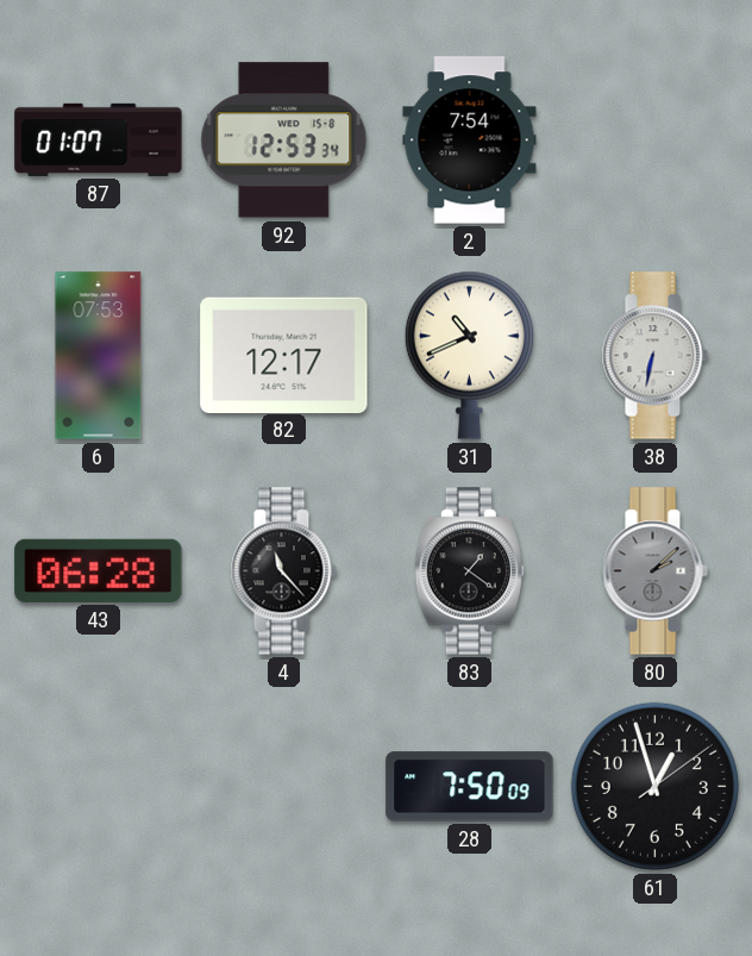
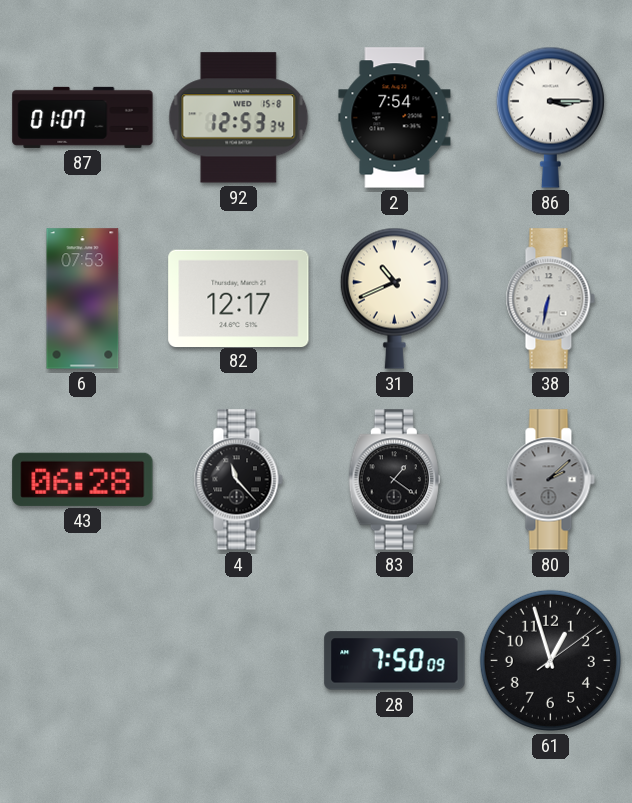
86: none -> 3:15 (550, 117)
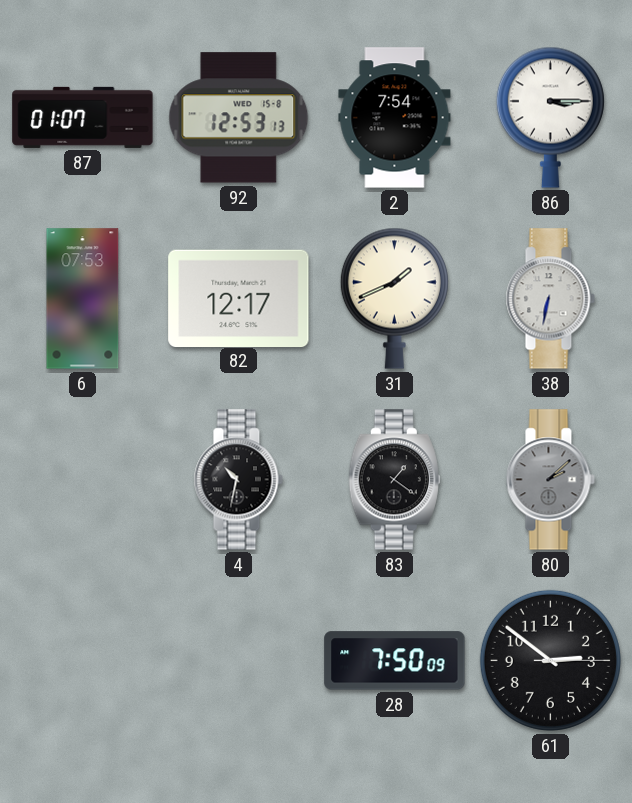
92: 12:53:34 -> 12:53:13 (239, 118)
31: 10:41 -> 1:41 (394, 298)
43: 06:28 -> none (83, 479)
4: 11:23 -> 10:32 (238, 480)
61: 12:57 -> 2:51 (550, 660)
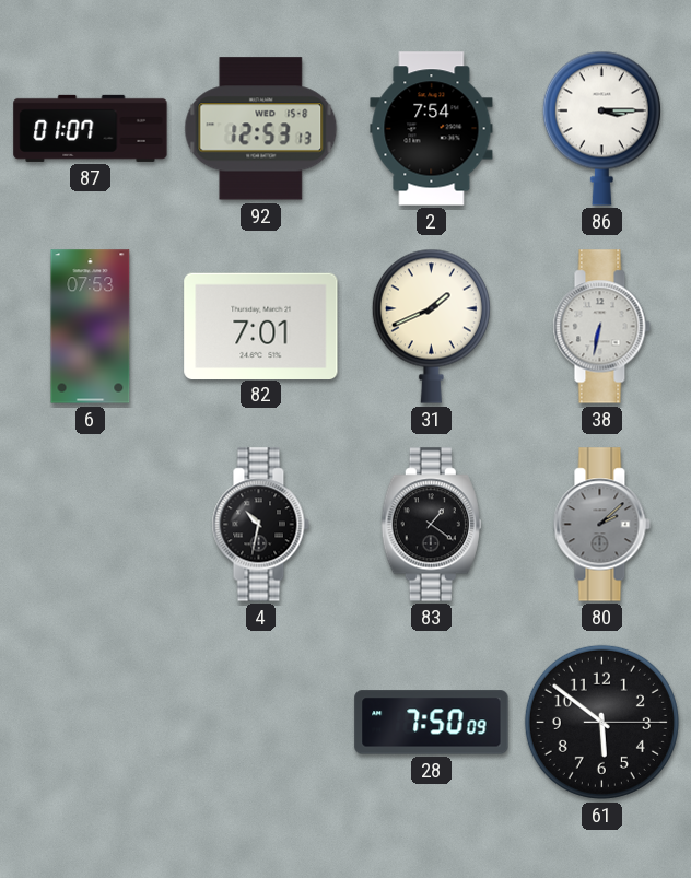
82: 12:17 -> 7:01 (261, 326)
61: 2:51 -> 5:51 (601, 722)
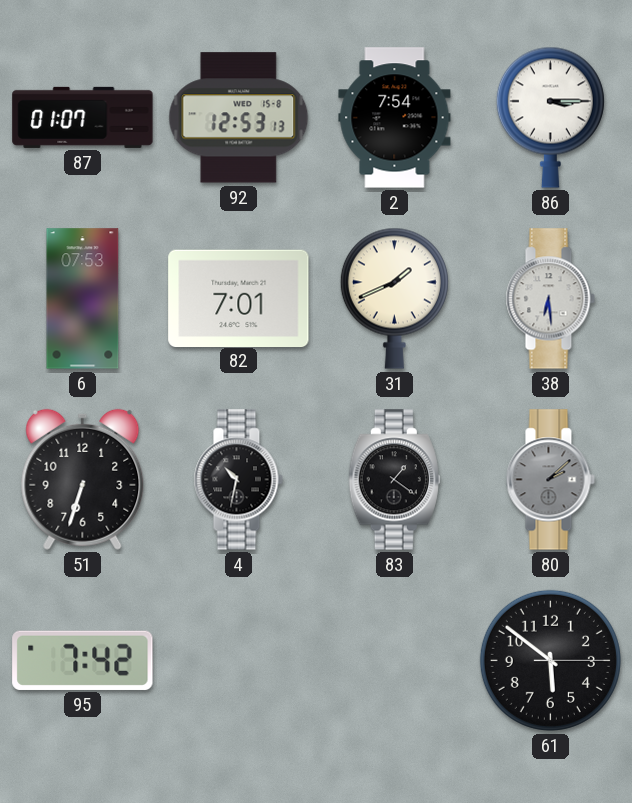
38: 6:32 -> 6:29 (550, 299)
51: none -> 6:33 (83, 479)
95: none -> 7:42 (83, 660)
28: 7:50 -> none (432, 723)
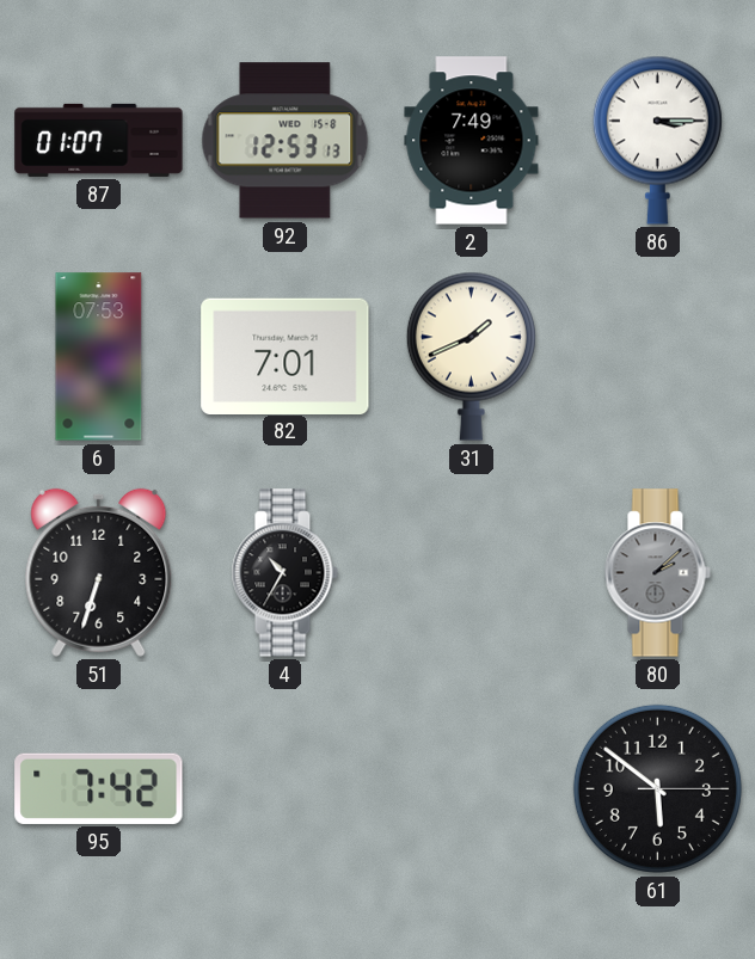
2: 7:54 -> 7:49 (472, 141)
38: 6:29 -> none (550, 299)
4: 10:32 -> 10:35 (284, 573)
83: 1:21 -> none (394, 480)
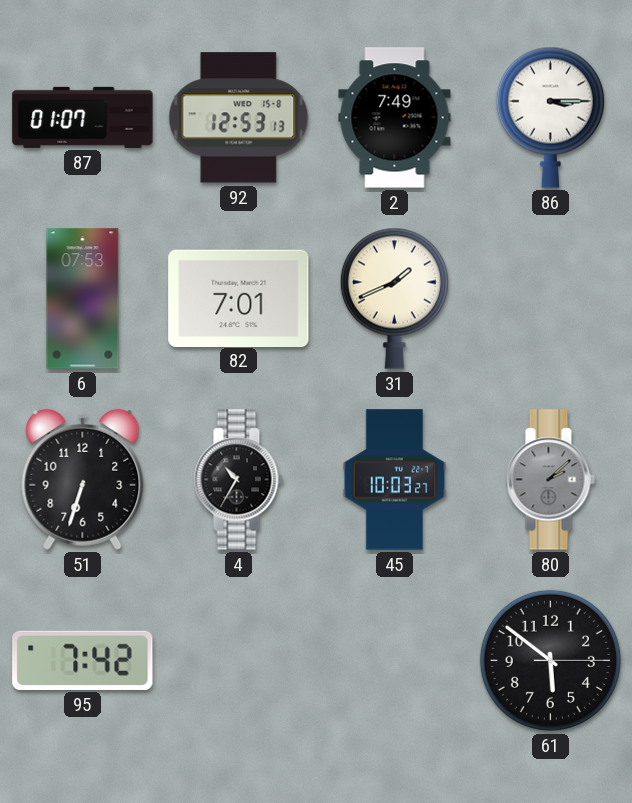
45: none -> 10:03 (395, 480)
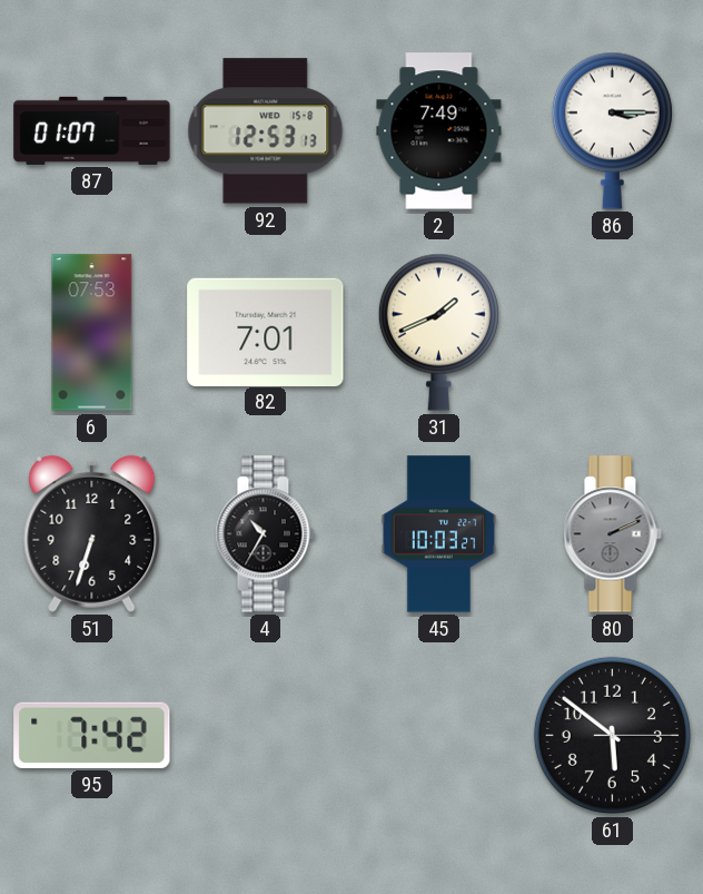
80: 2:08 -> 2:11 (612, 534)
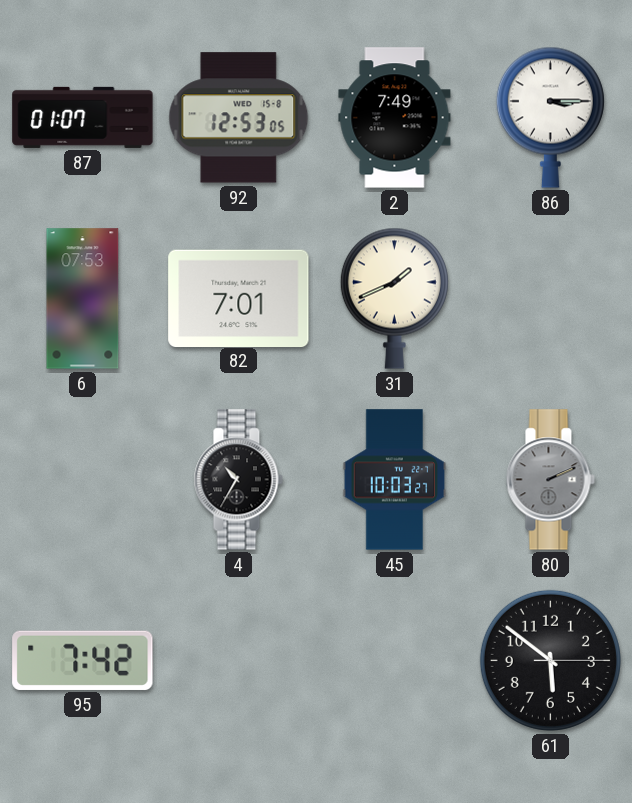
92: 12:53:13 -> 12:53:05 (239, 118)
51: 6:33 -> none (92, 533)
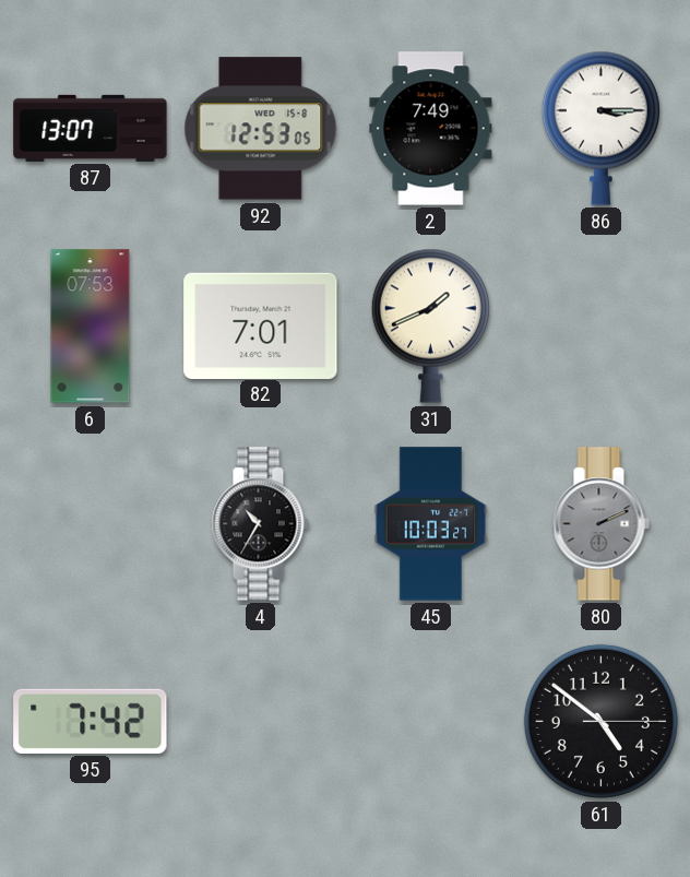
87: 01:07 -> 13:07 (91, 128)
61: 5:51 -> 4:51 (600, 721)
